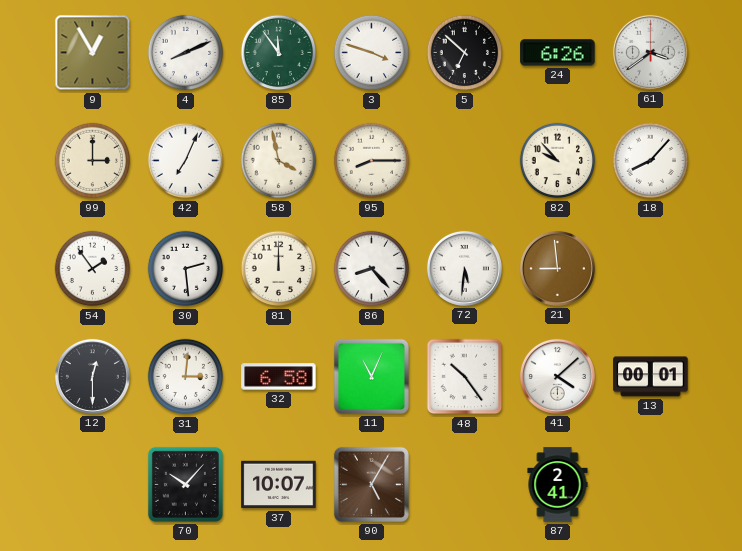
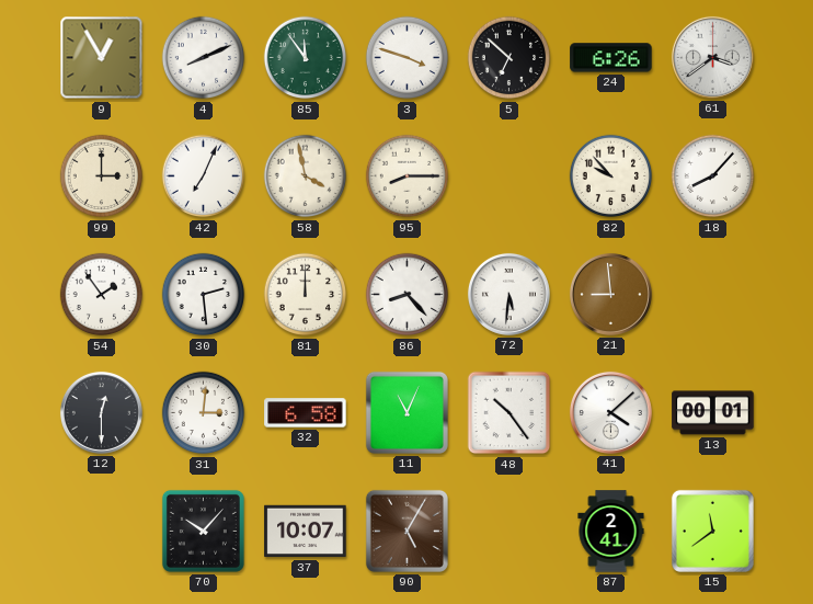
15: none -> 11:39 (712, 531)
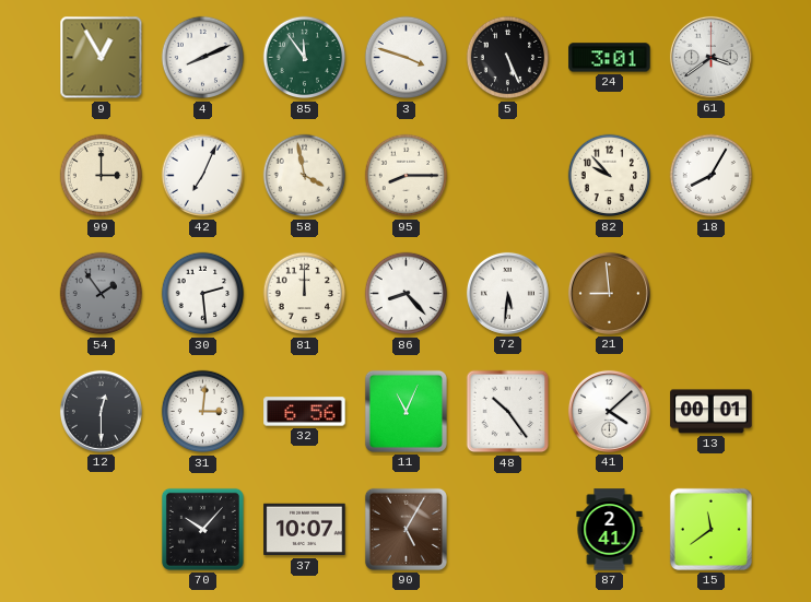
5: 6:52 -> 5:26 (508, 58)
24: 6:26 -> 3:01 (610, 58)
18: 8:07 -> 8:05 (712, 176)
54 dial: white -> grey (102, 294)
32: 6:58 -> 6:56 (305, 412)
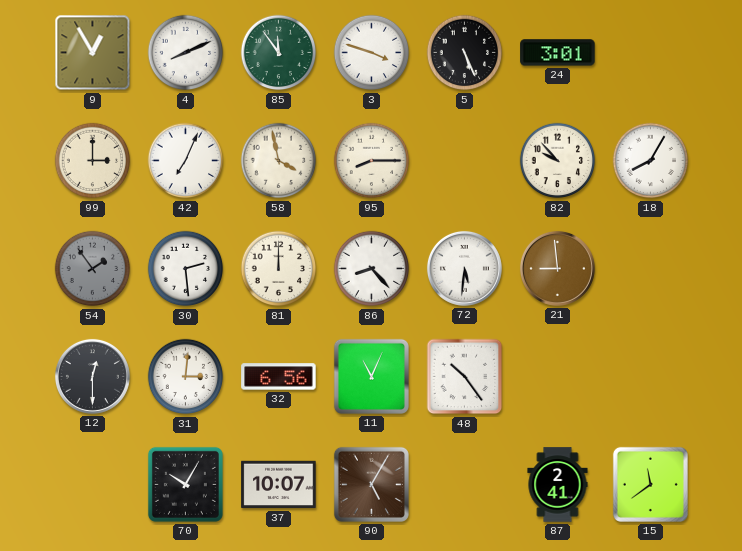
61: 3:39 -> none (710, 57)
41: 4:08 -> none (609, 411)
13: 00:01 -> none (712, 412)
70: 10:07 -> 10:05 (185, 484)
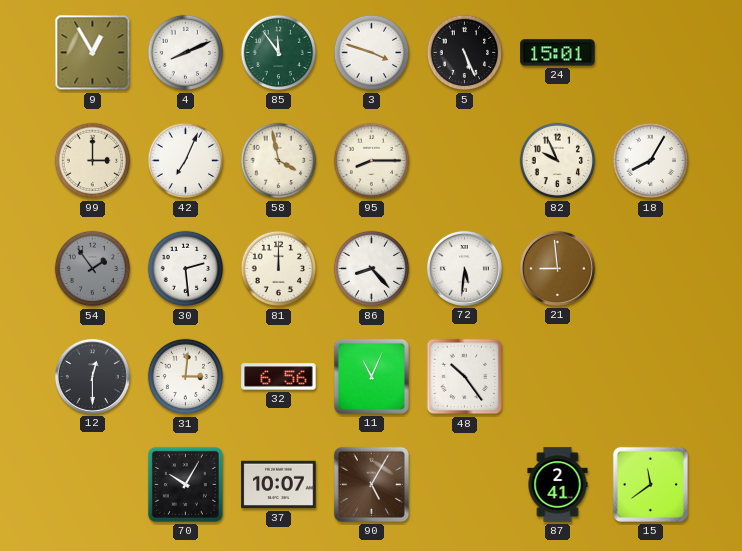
24: 3:01 -> 15:01 (558, 53)
82: 9:53 -> 9:56 (558, 161)
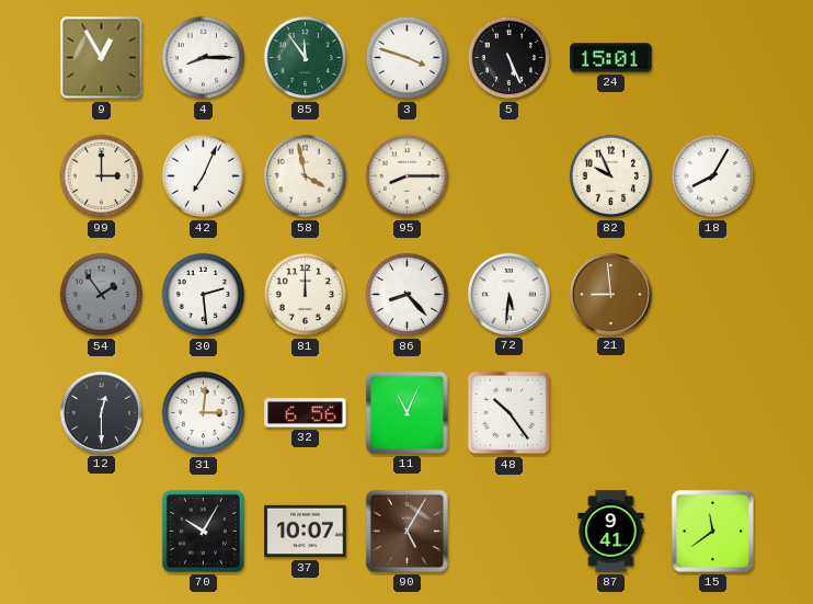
4: 8:11 -> 8:15 (204, 58)
87: 2:41 -> 9:41 (611, 532)
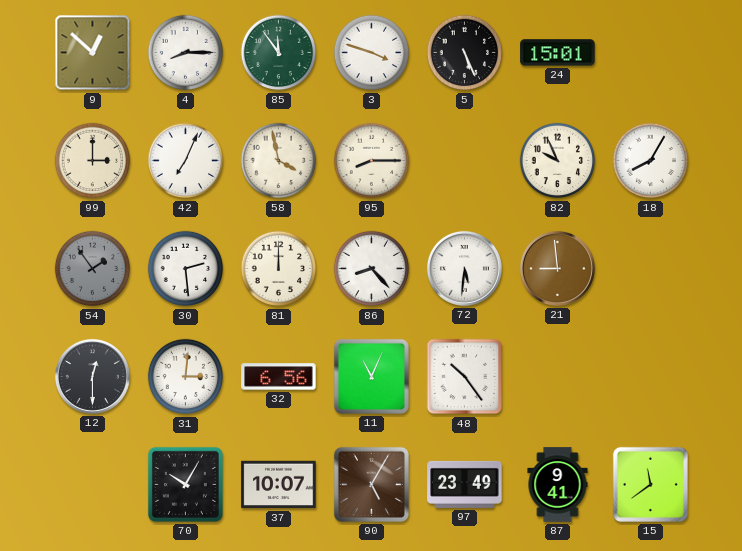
9: 12:55 -> 12:52 (93, 53)
97: none -> 23:49 (465, 484)
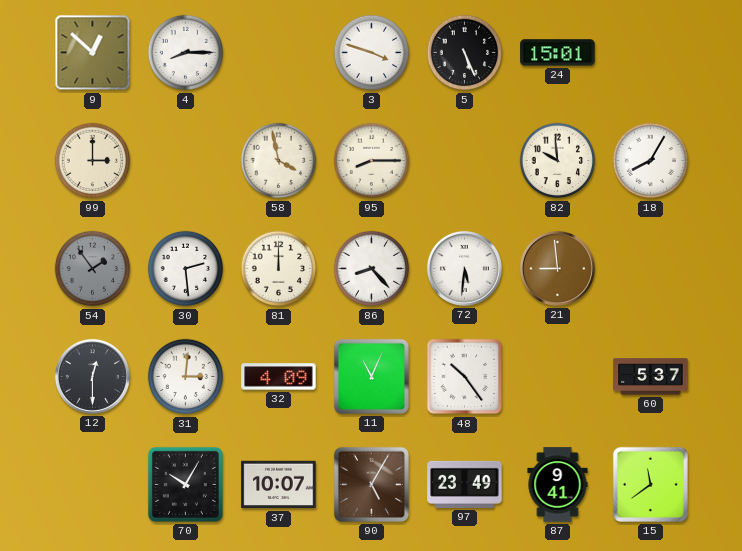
85: 11:54 -> none (279, 53)
42: 7:04 -> none (186, 161)
82: 9:56 -> 9:59 (558, 161)
32: 6:56 -> 4:09 (279, 377)
60: none -> 5:37 (651, 377)
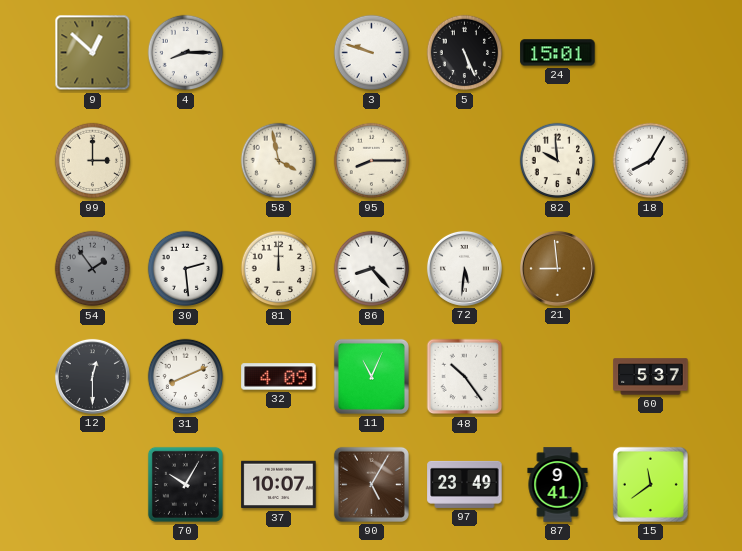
3: 3:48 -> 9:48 (372, 53)
31: 3:01 -> 8:11 (186, 377)
